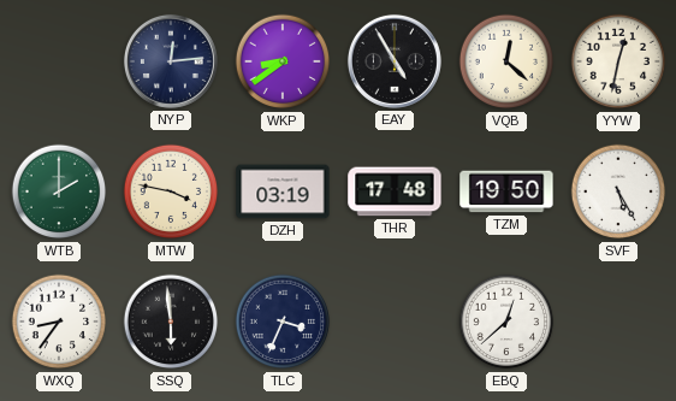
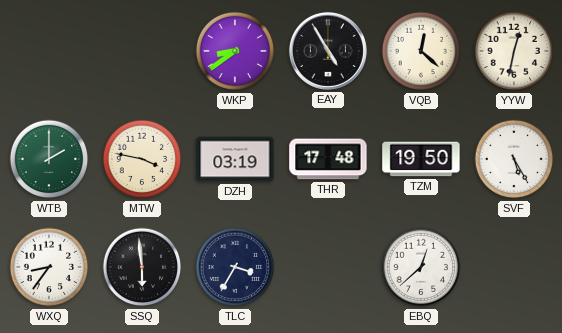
NYP: 12:14 -> none (171, 61)
TLC: 3:34 -> 3:35 (235, 267)
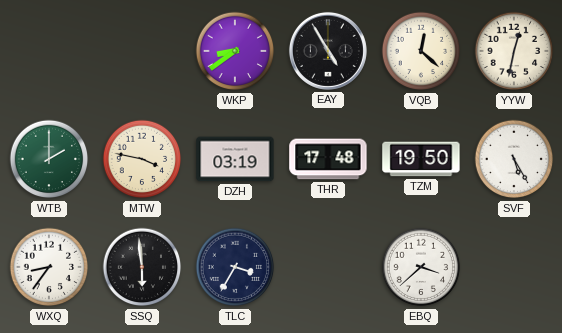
EBQ: 12:38 -> 3:38 (421, 267)
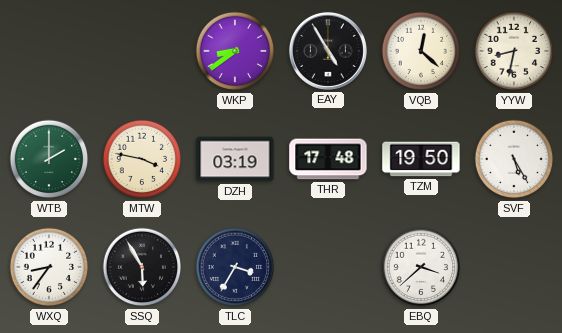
YYW: 12:32 -> 8:32 (514, 51)
SSQ: 5:59 -> 5:55 (142, 267)
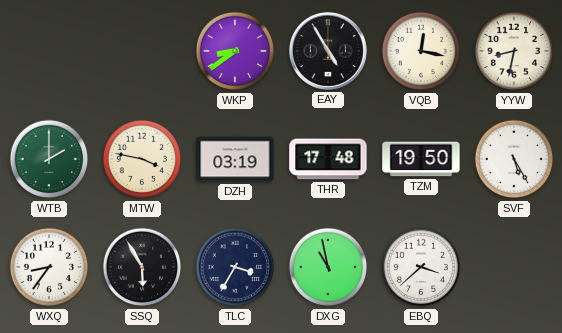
VQB: 12:22 -> 12:17 (421, 51)
DXG: none -> 10:58 (328, 267)
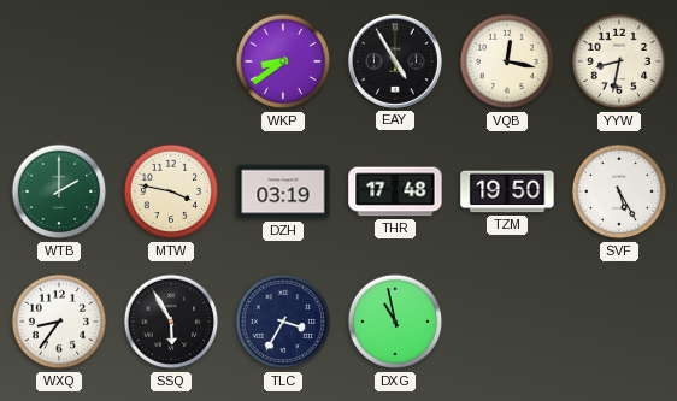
EBQ: 3:38 -> none (421, 267)
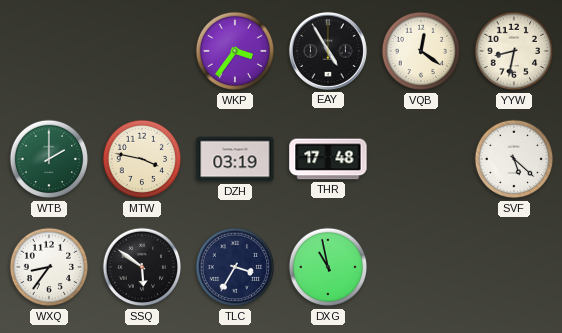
WKP: 8:39 -> 3:36 (235, 51)
VQB: 12:17 -> 12:21 (421, 51)
TZM: 19:50 -> none (507, 191)
SVF: 5:25 -> 5:22 (514, 159)
SSQ: 5:55 -> 5:51 (142, 267)
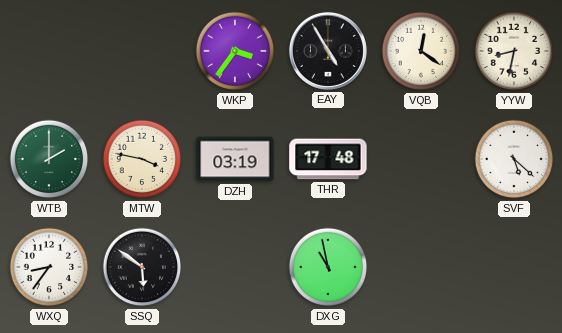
TLC: 3:35 -> none (235, 267)
